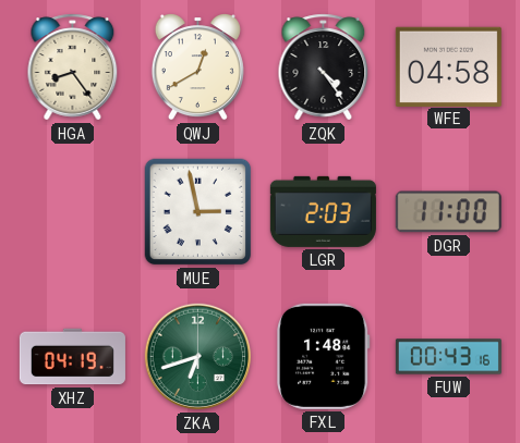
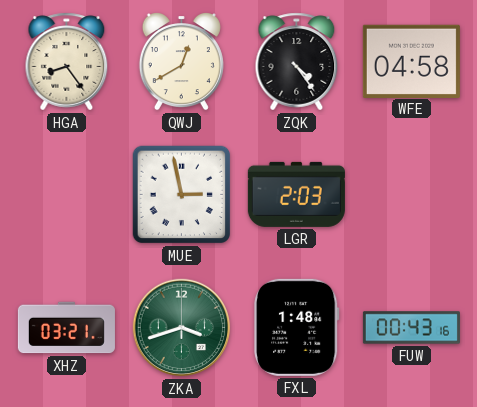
DGR: 11:00 -> none (448, 212)
XHZ: 04:19 -> 03:21 (66, 328)
ZKA: 6:42 -> 3:42 (182, 328)
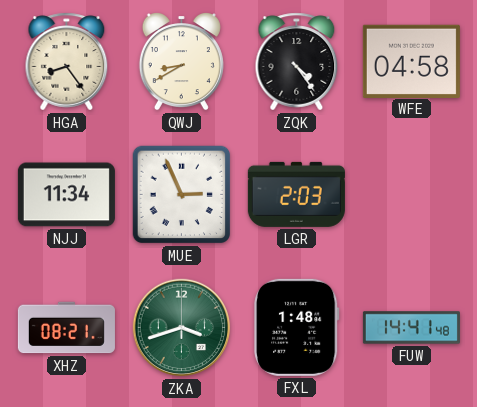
QWJ: 12:40 -> 8:40 (181, 62)
NJJ: none -> 11:34 (66, 195)
MUE: 2:58 -> 2:56 (182, 195)
XHZ: 03:21 -> 08:21 (66, 328)
FUW: 00:43 -> 14:41 (411, 328)
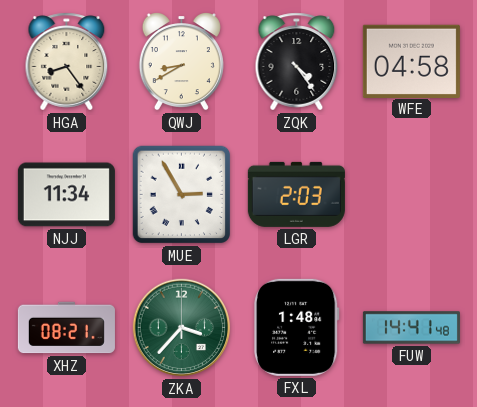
MUE: 2:56 -> 2:55 (182, 195)
ZKA: 3:42 -> 3:37 (182, 328)
